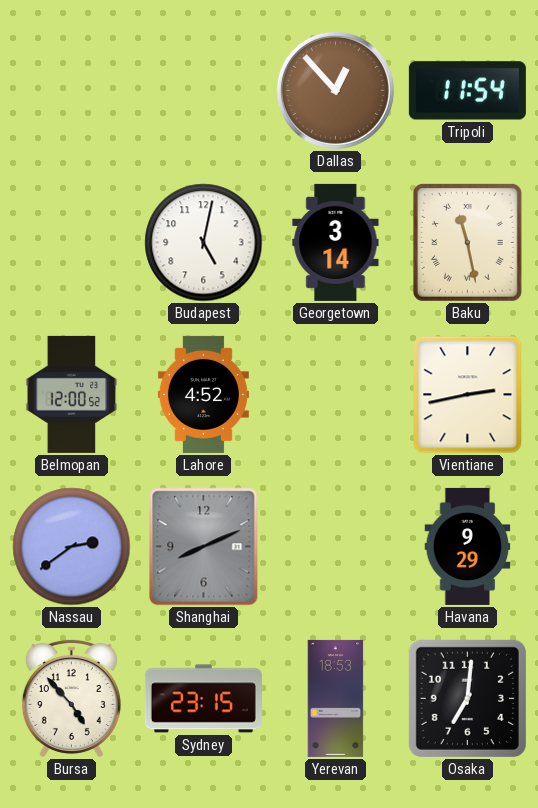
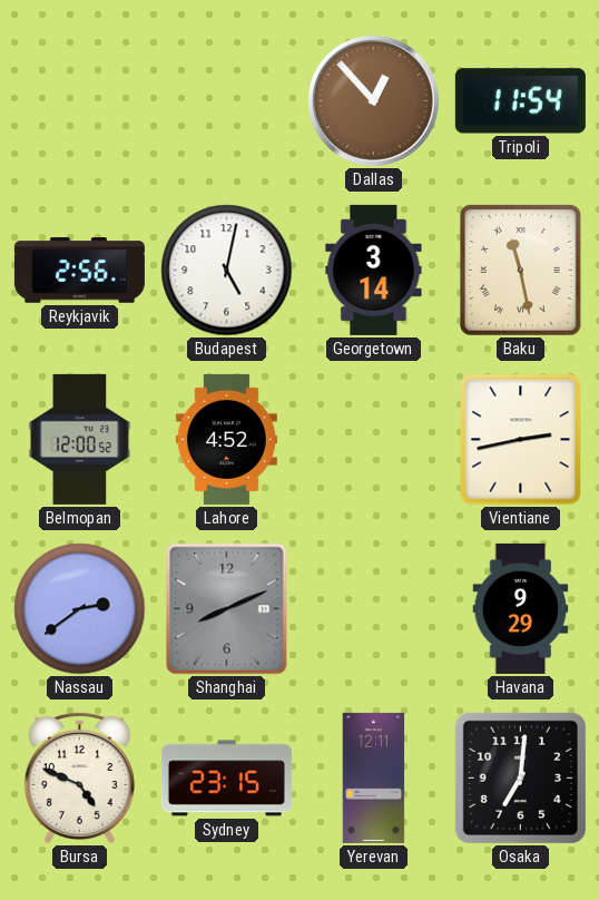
Reykjavik: none -> 2:56 (79, 271)
Bursa: 4:53 -> 4:49 (79, 777)
Yerevan: 18:53 -> 12:11 (374, 777)
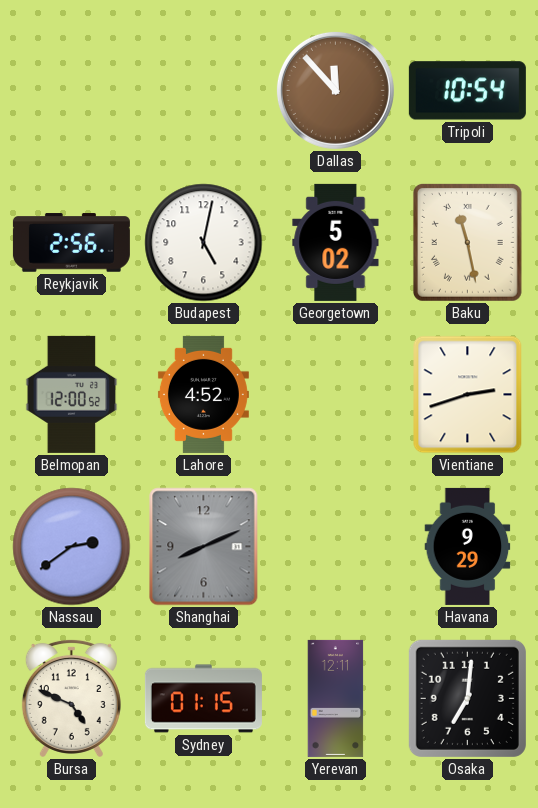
Dallas: 12:53 -> 11:53 (335, 90)
Tripoli: 11:54 -> 10:54 (467, 91)
Georgetown: 3:14 -> 5:02 (336, 242)
Vientiane: 2:43 -> 2:42 (468, 395)
Sydney: 23:15 -> 01:15 (203, 699)
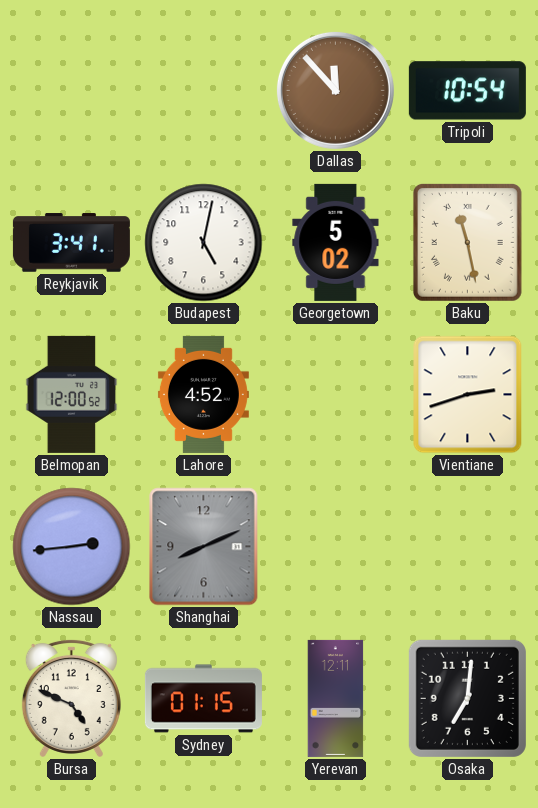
Reykjavik: 2:56 -> 3:41 (71, 243)
Nassau: 2:39 -> 2:44 (72, 547)
Havana: 9:29 -> none (468, 546)
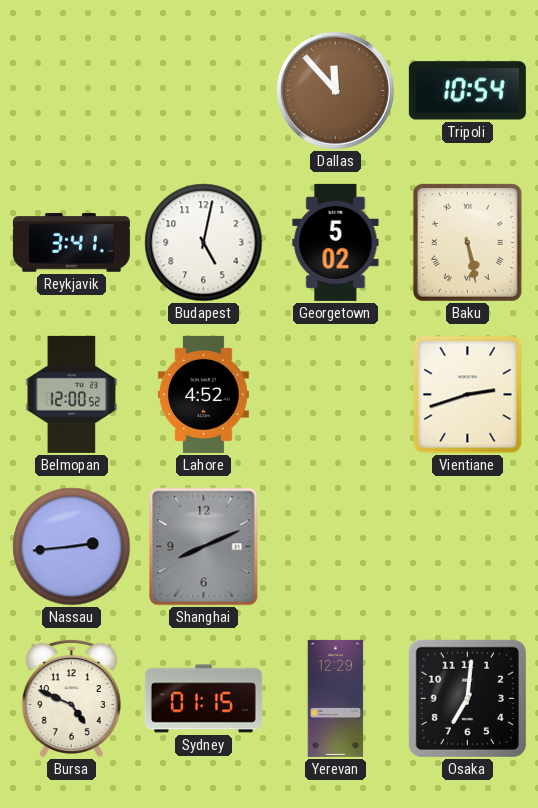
Baku: 11:28 -> 5:28 (467, 243)
Yerevan: 12:11 -> 12:29 (336, 698)
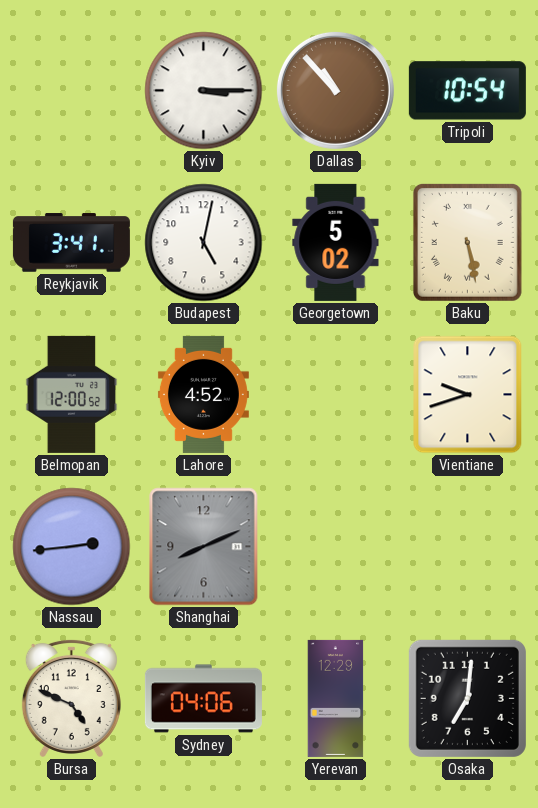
Kyiv: none -> 3:15 (204, 91)
Dallas: 11:53 -> 10:53 (335, 90)
Vientiane: 2:42 -> 9:42 (468, 395)
Sydney: 01:15 -> 04:06 (203, 699)
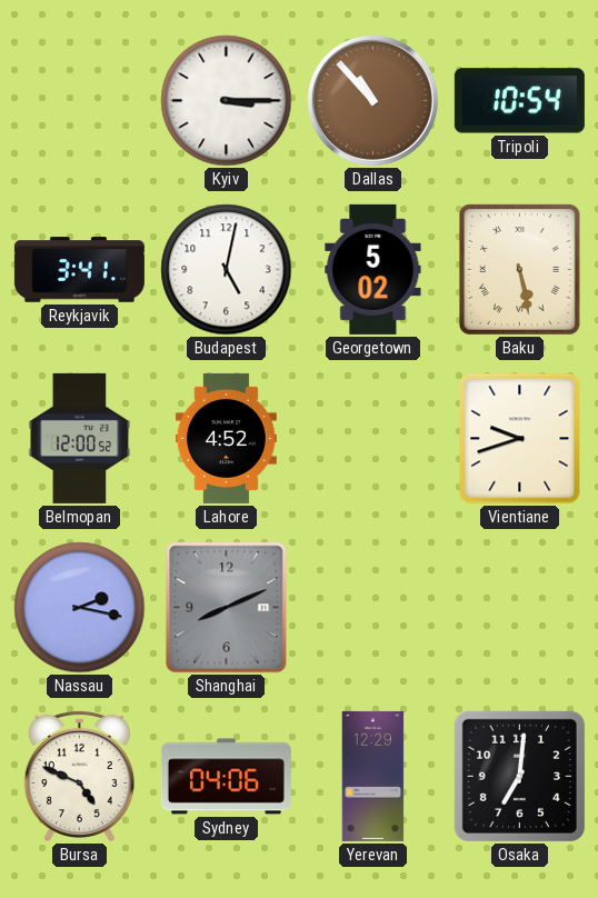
Nassau: 2:44 -> 2:17 (80, 608)
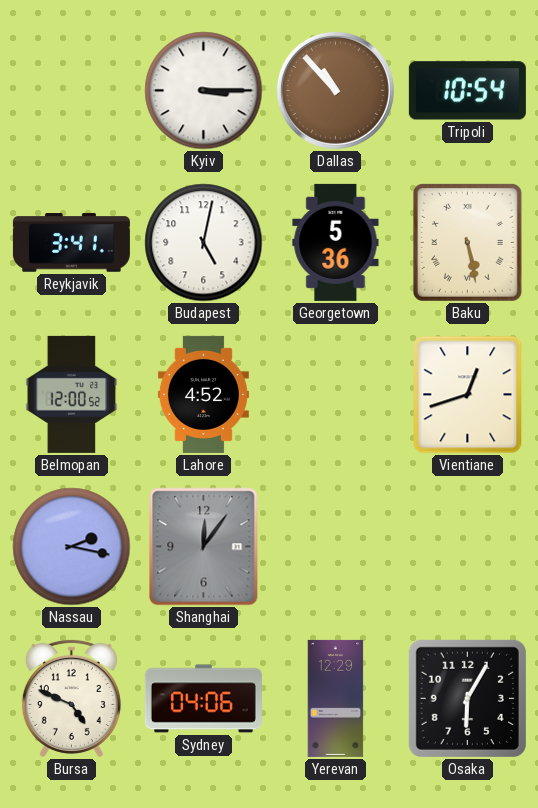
Georgetown: 5:02 -> 5:36 (336, 242)
Vientiane: 9:42 -> 12:42 (468, 395)
Shanghai: 8:11 -> 12:06 (204, 547)
Osaka: 7:01 -> 6:05 (467, 698)
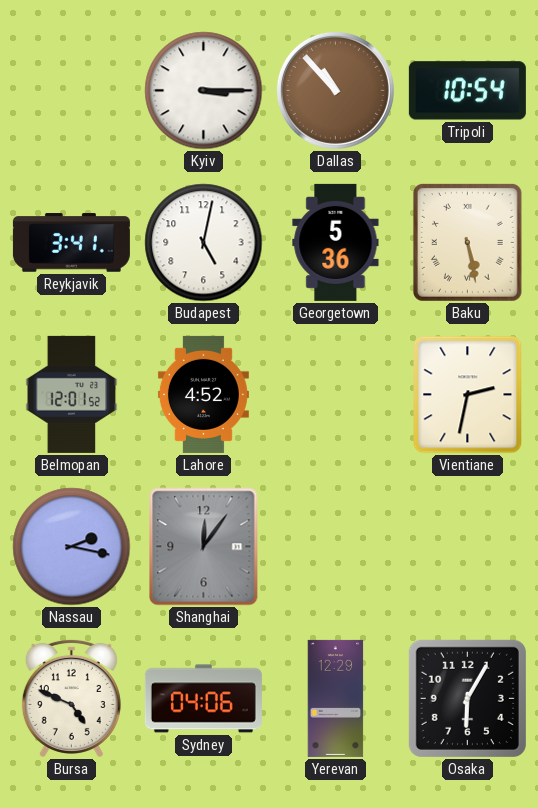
Belmopan: 12:00 -> 12:01 (72, 394)
Vientiane: 12:42 -> 2:32 (468, 395)
